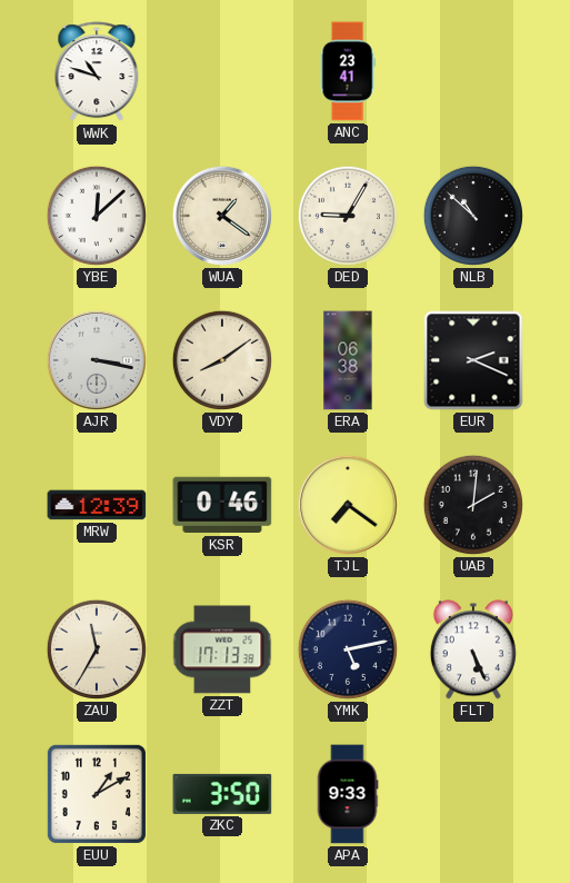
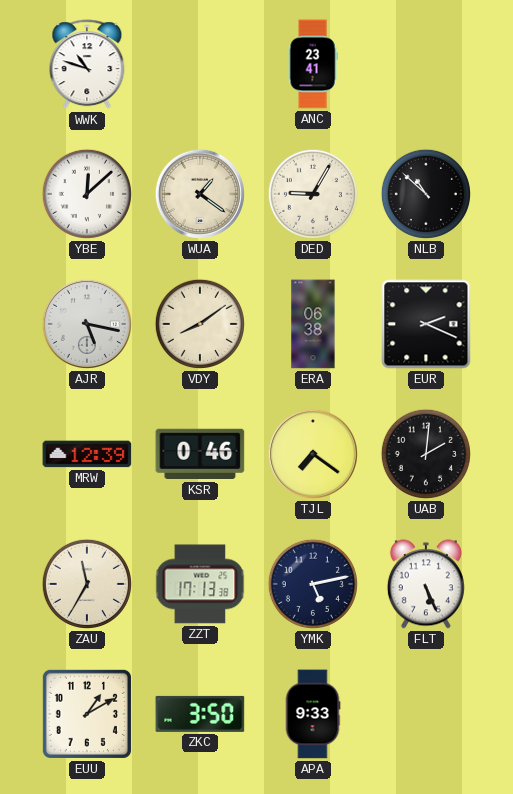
AJR: 3:17 -> 5:17 (87, 324)
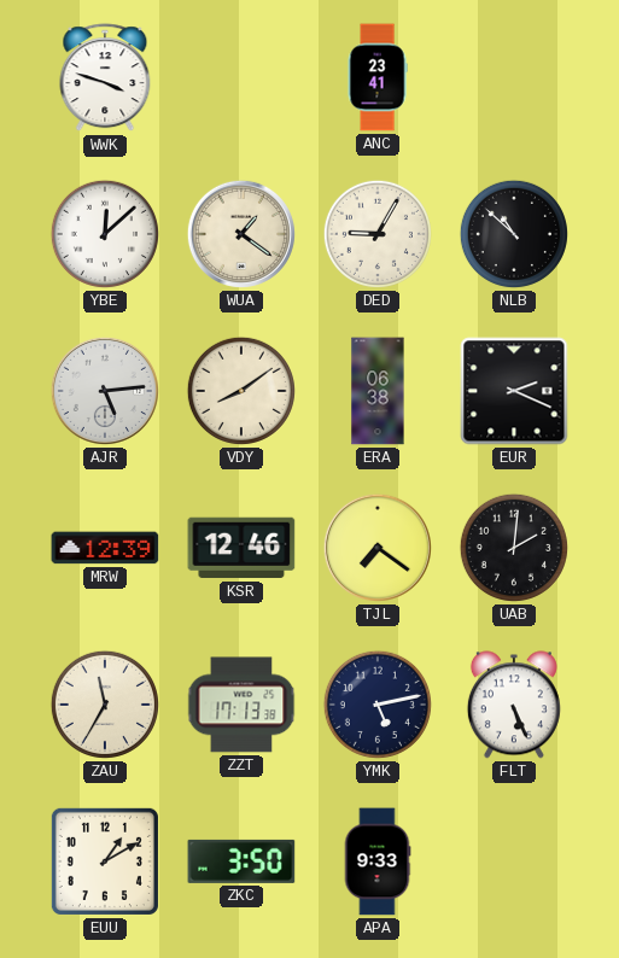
WWK: 10:48 -> 3:48 (105, 78)
AJR: 5:17 -> 5:14 (105, 391)
KSR: 0:46 -> 12:46 (241, 548)
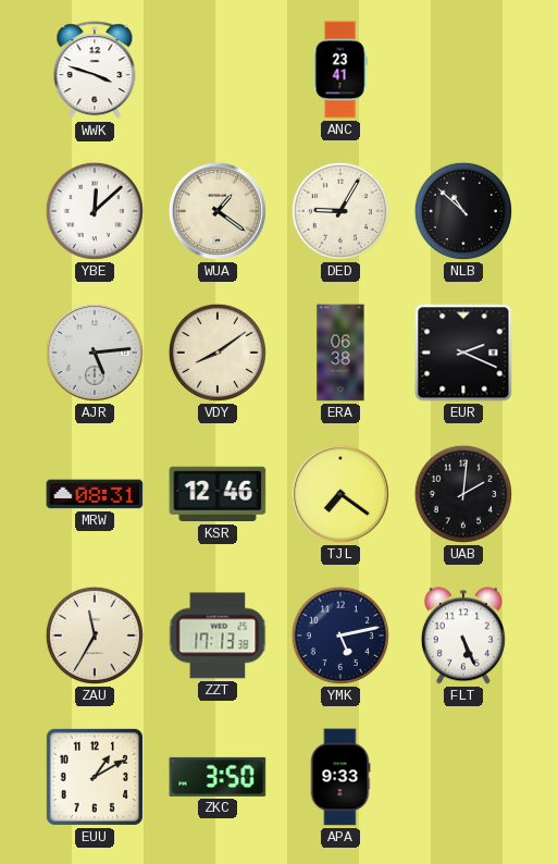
MRW: 12:39 -> 08:31 (95, 494)
